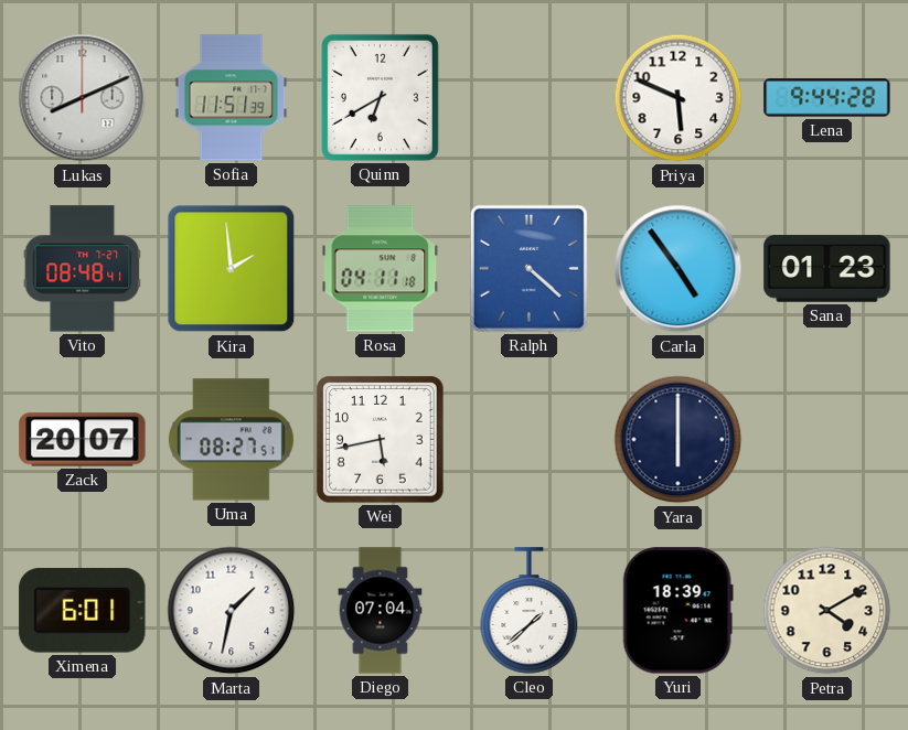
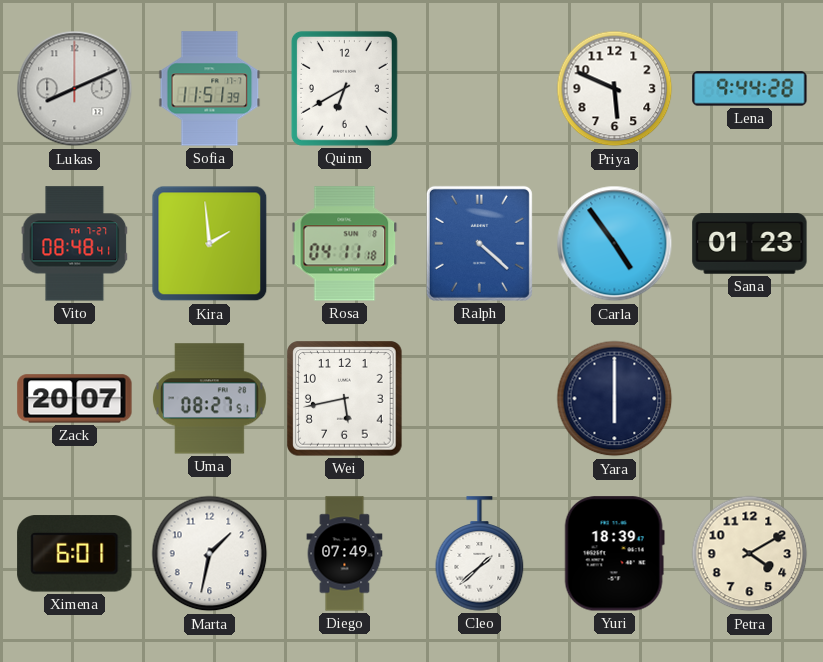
Diego: 07:04 -> 07:49 (345, 554)
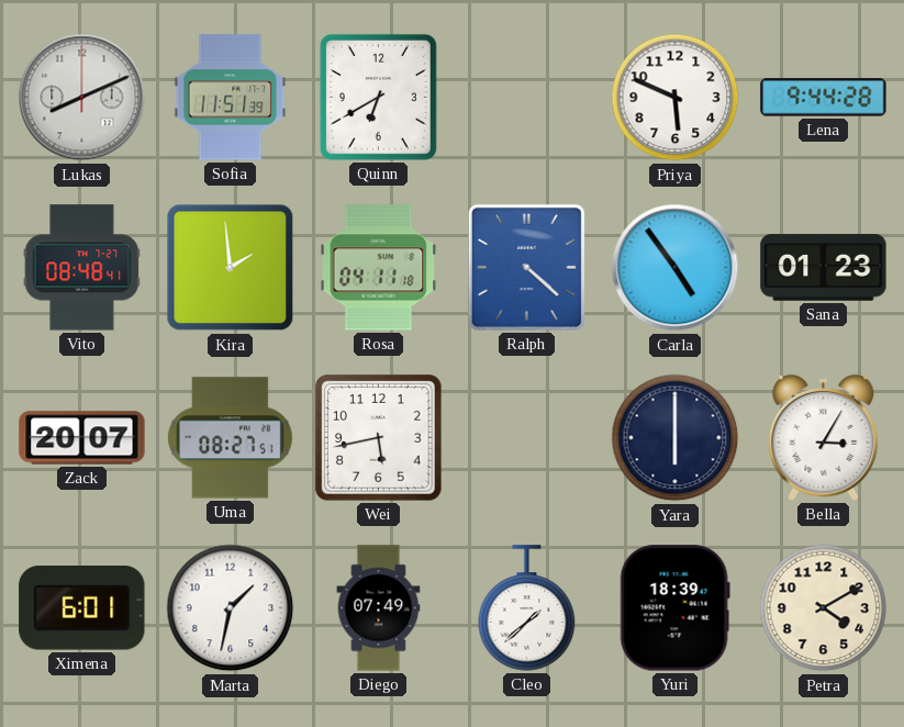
Bella: none -> 3:05 (824, 437)
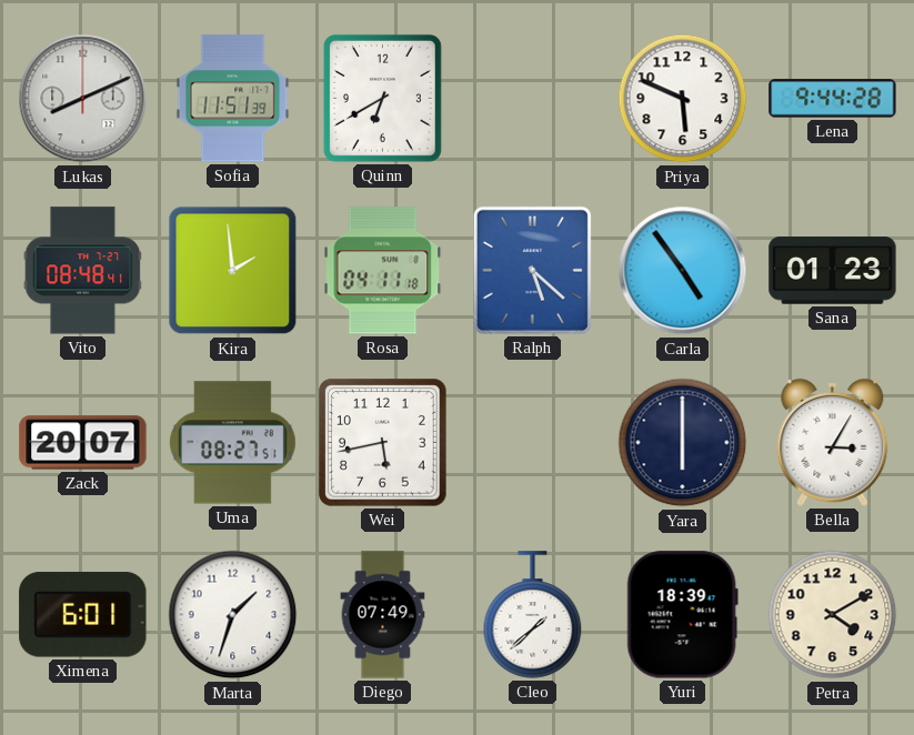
Ralph: 4:22 -> 5:22 (532, 270)
Marta: 1:32 -> 1:33 (233, 615)
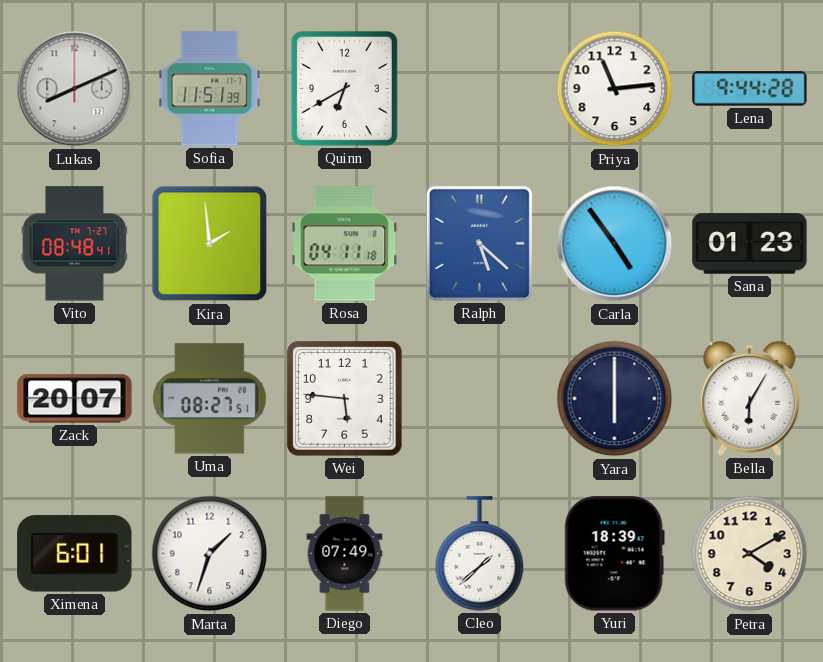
Priya: 5:49 -> 11:14 (615, 89)
Wei: 5:43 -> 5:46 (345, 399)
Bella: 3:05 -> 6:05 (750, 398)
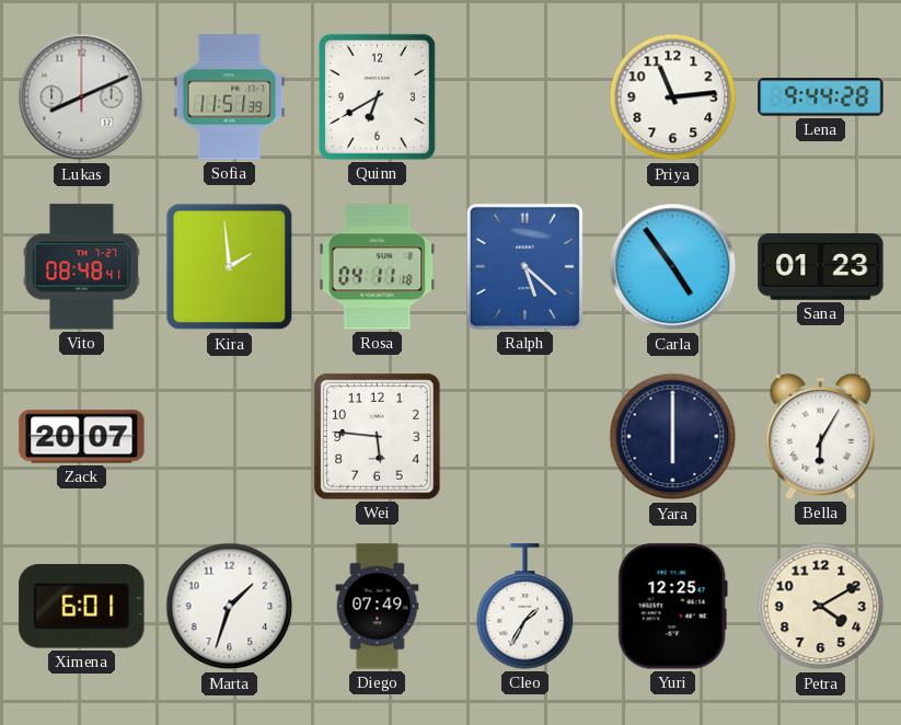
Uma: 08:27 -> none (209, 399)
Cleo: 1:38 -> 1:35 (525, 607)
Yuri: 18:39 -> 12:25 (672, 607)
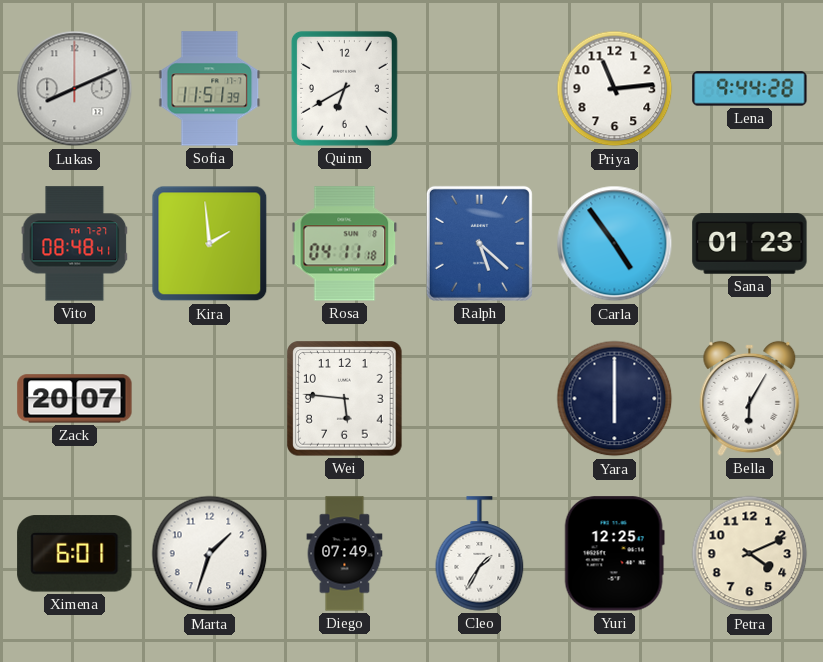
Petra: 4:10 -> 4:11 (750, 554)
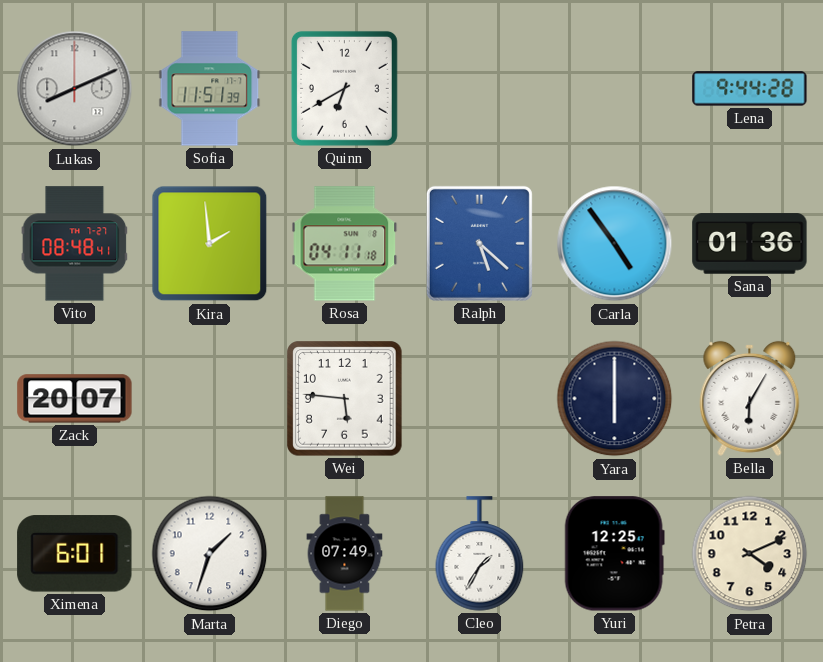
Priya: 11:14 -> none (615, 89)
Sana: 01:23 -> 01:36 (750, 244)
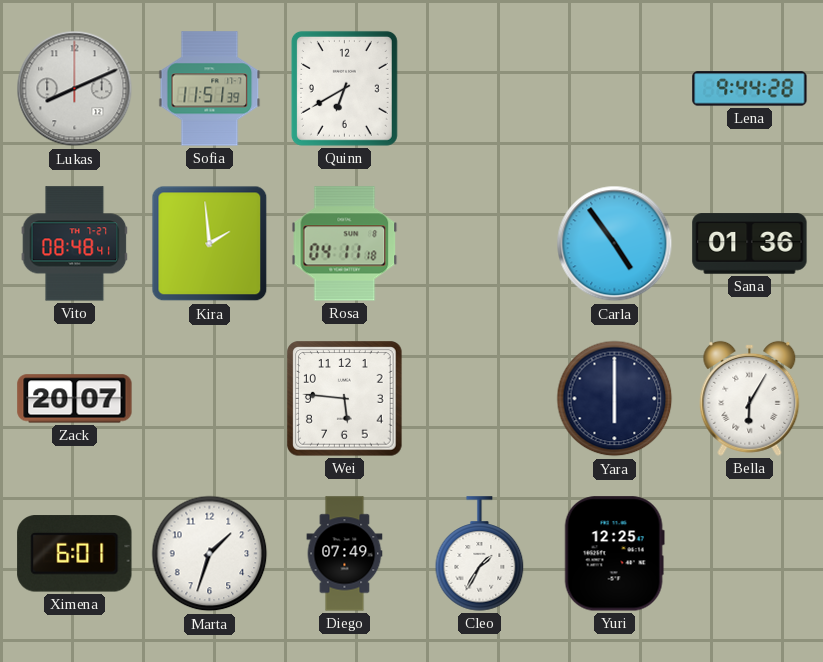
Ralph: 5:22 -> none (479, 243)
Petra: 4:11 -> none (750, 554)
